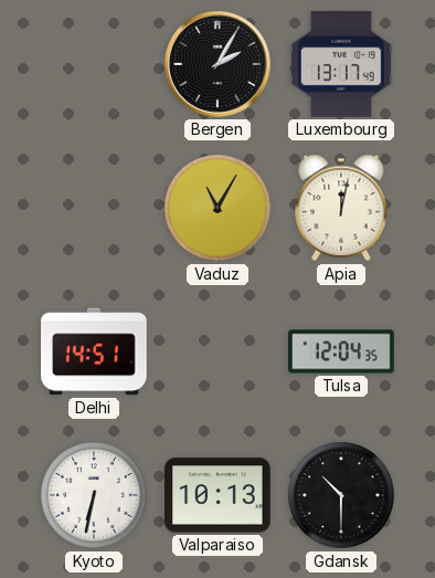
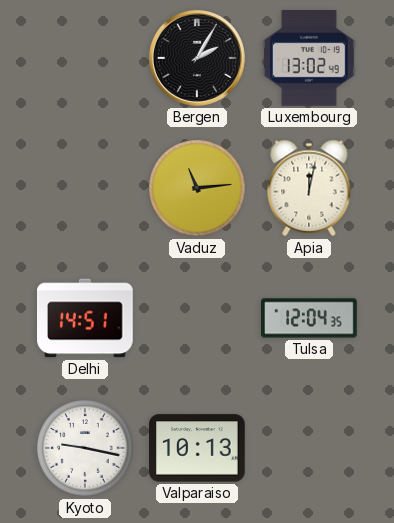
Luxembourg: 13:17 -> 13:02 (309, 59)
Vaduz: 11:05 -> 11:14 (197, 188)
Kyoto: 6:32 -> 9:17 (85, 448)
Gdansk: 10:30 -> none (341, 495)
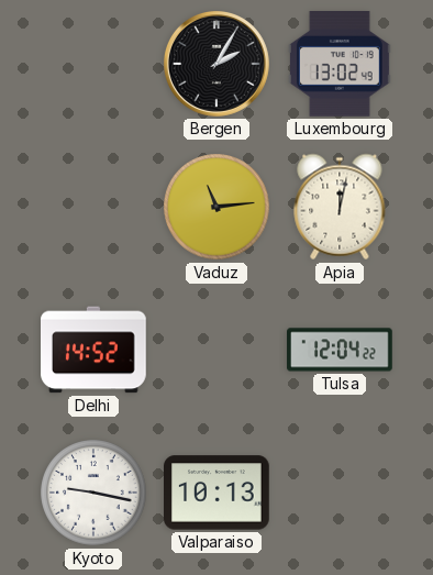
Delhi: 14:51 -> 14:52 (95, 350)
Tulsa: 12:04:35 -> 12:04:22 (340, 350)
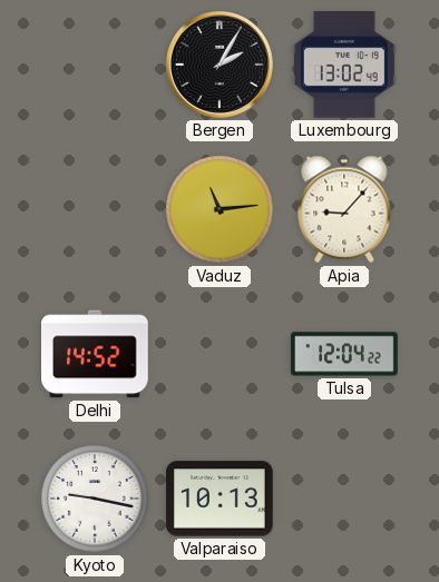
Apia: 12:02 -> 9:07 (344, 209)
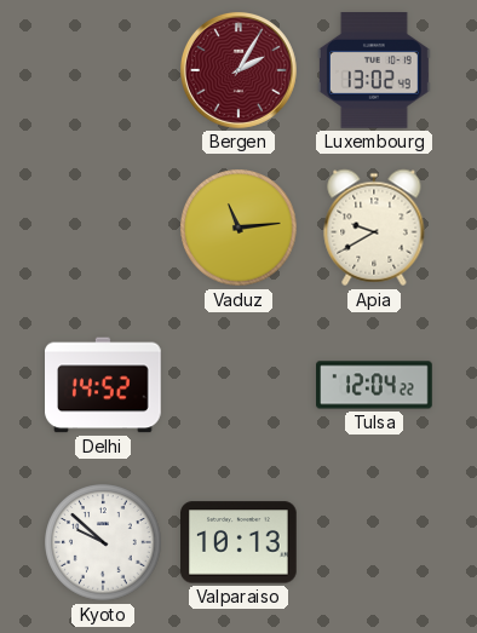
Bergen dial: black -> burgundy (238, 70)
Apia: 9:07 -> 9:40 (374, 228)
Kyoto: 9:17 -> 9:52 (103, 542)
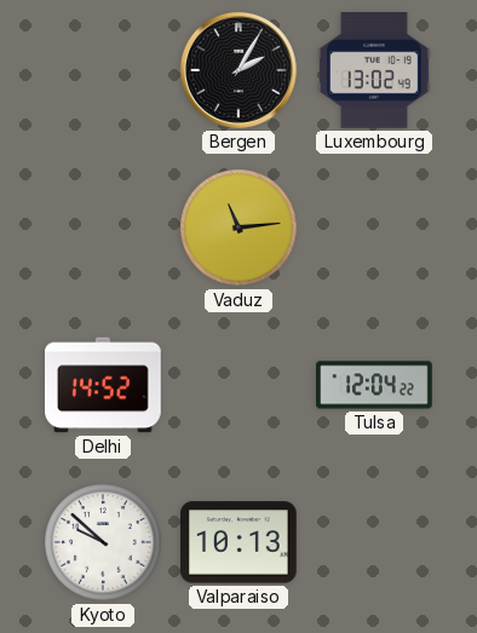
Bergen dial: burgundy -> black (238, 70)
Apia: 9:40 -> none (374, 228)
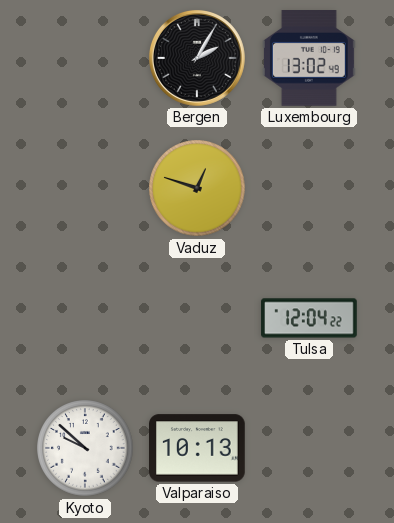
Vaduz: 11:14 -> 12:48 (197, 188)
Delhi: 14:52 -> none (104, 385)
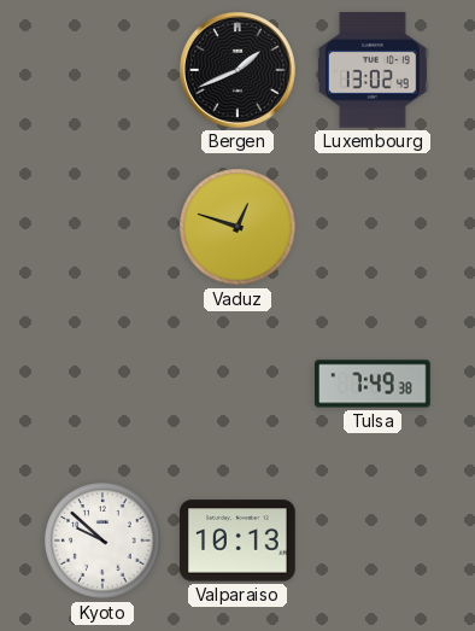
Bergen: 2:05 -> 1:41 (237, 70)
Tulsa: 12:04 -> 7:49 (373, 384)
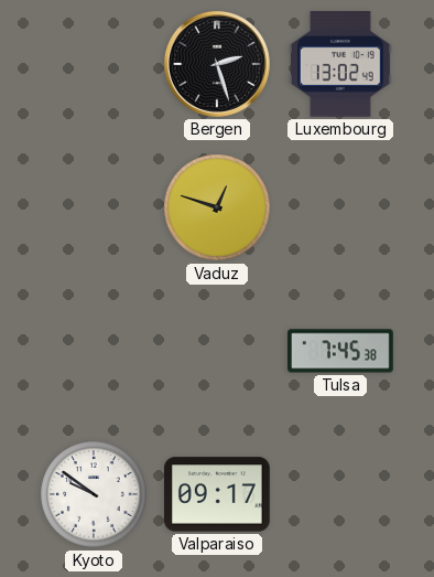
Bergen: 1:41 -> 2:27 (217, 64)
Tulsa: 7:49 -> 7:45 (340, 351)
Kyoto: 9:52 -> 9:51 (94, 494)
Valparaiso: 10:13 -> 09:17 (218, 494)
